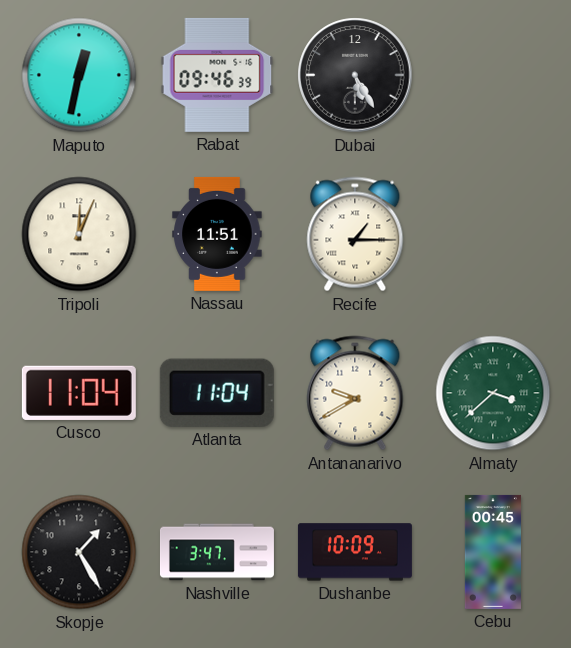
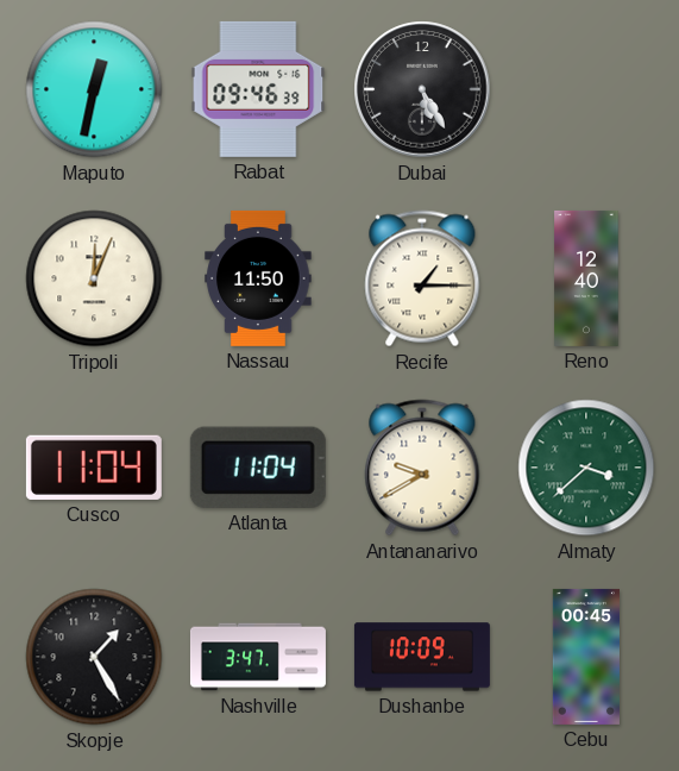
Nassau: 11:51 -> 11:50 (258, 278)
Reno: none -> 12:40 (586, 278)
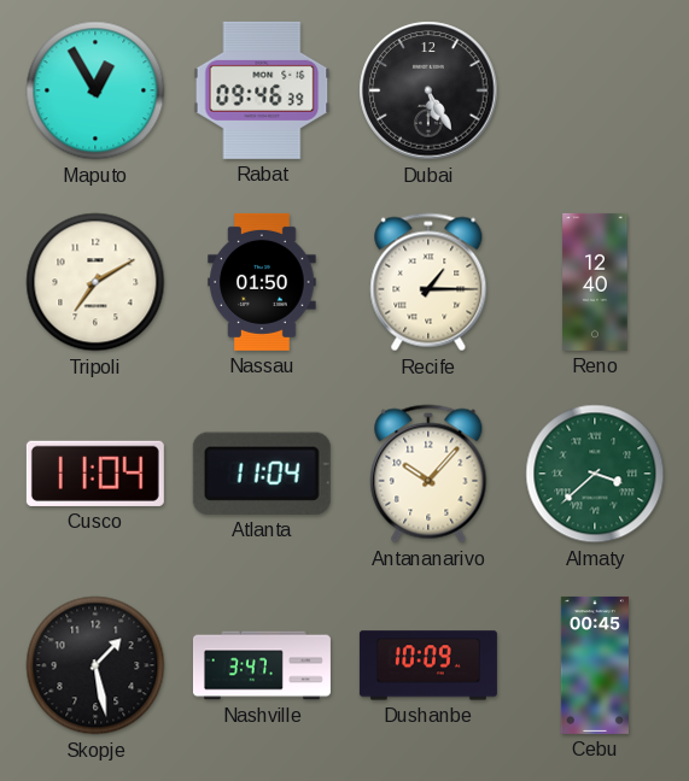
Maputo: 12:32 -> 12:55 (95, 90)
Tripoli: 12:04 -> 7:10 (95, 282)
Nassau: 11:50 -> 01:50 (262, 282)
Antananarivo: 9:40 -> 10:07 (428, 474)
Skopje: 1:25 -> 1:28 (95, 665)
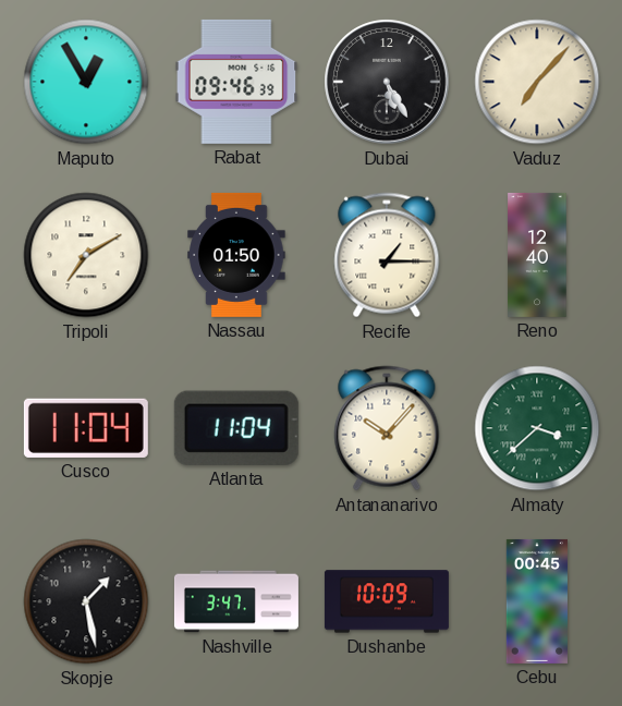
Vaduz: none -> 7:07 (537, 82)
